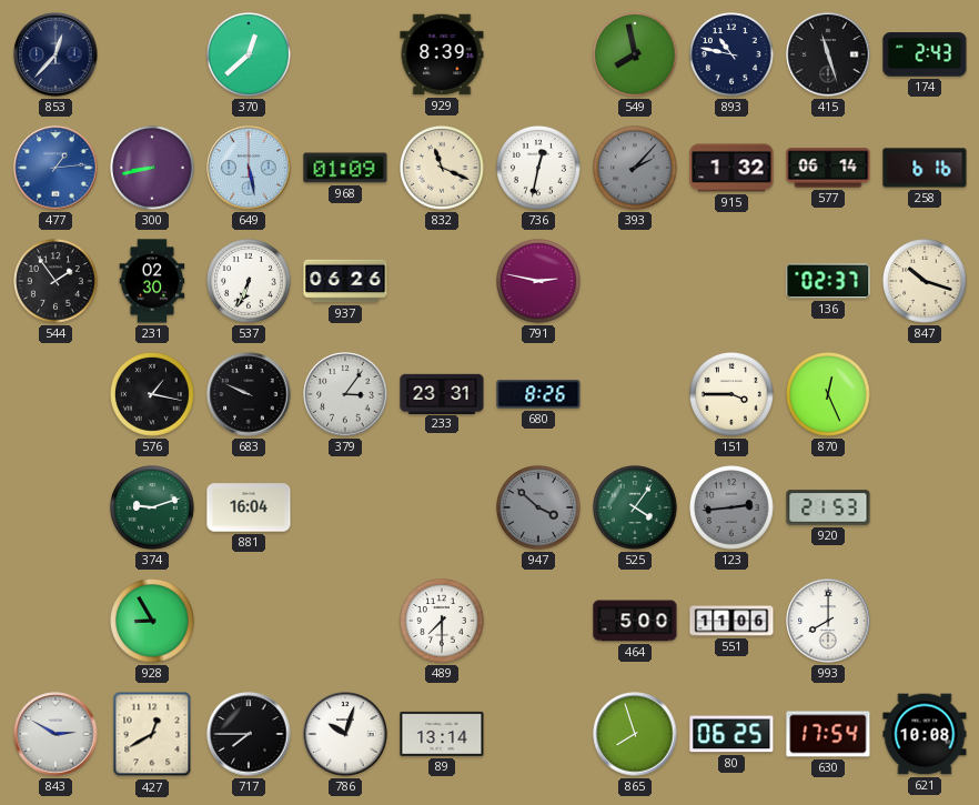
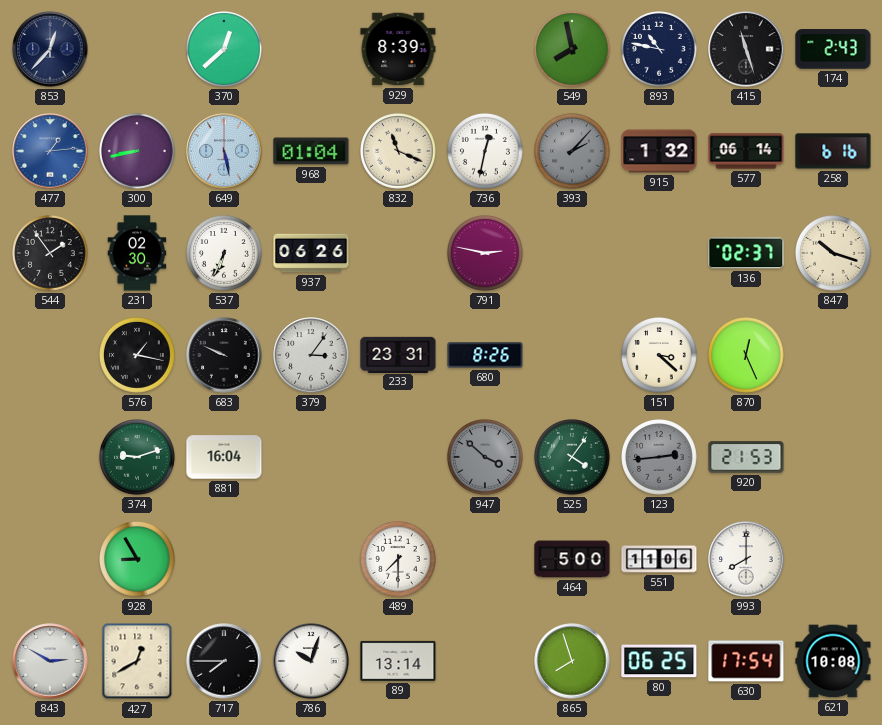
968: 01:09 -> 01:04 (311, 151)
151: 3:45 -> 3:22 (660, 356)
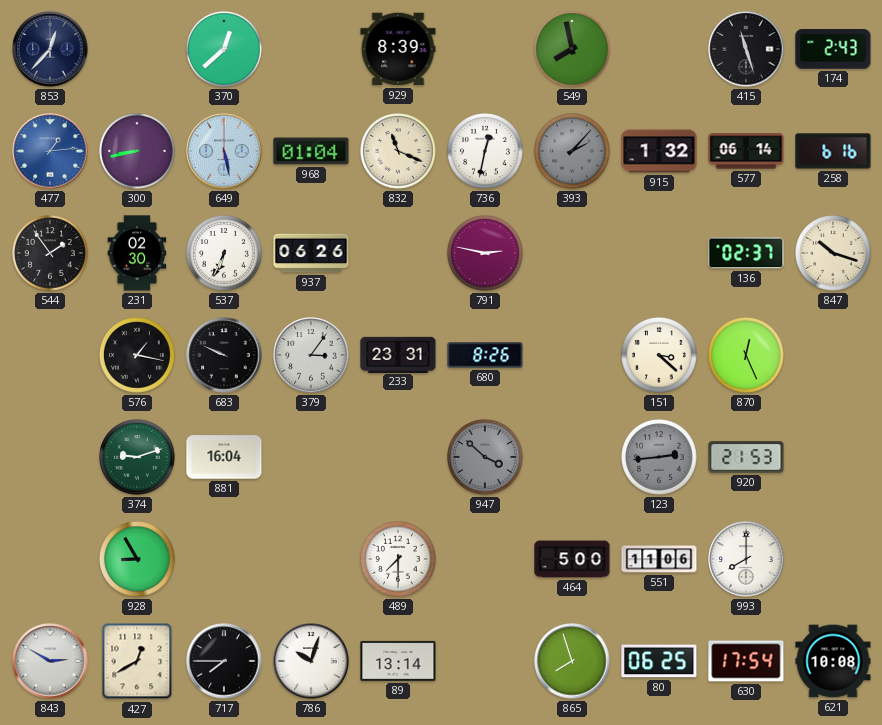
893: 10:47 -> none (660, 50)
525: 4:06 -> none (573, 458)
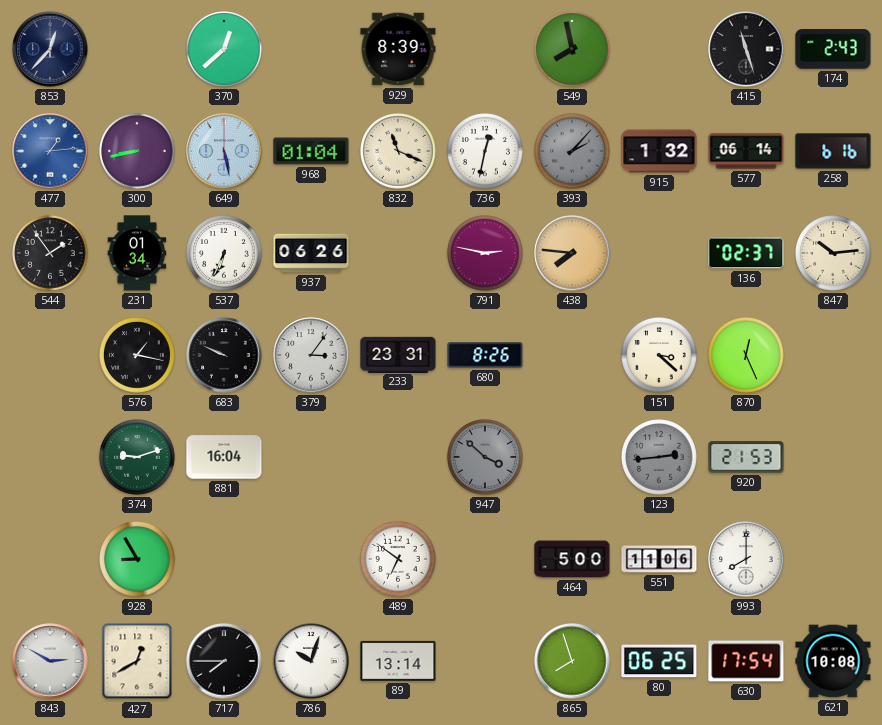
231: 02:30 -> 01:34 (137, 253)
438: none -> 7:46 (572, 253)
847: 10:18 -> 10:14 (834, 254)
489: 7:30 -> 6:51 (399, 560)
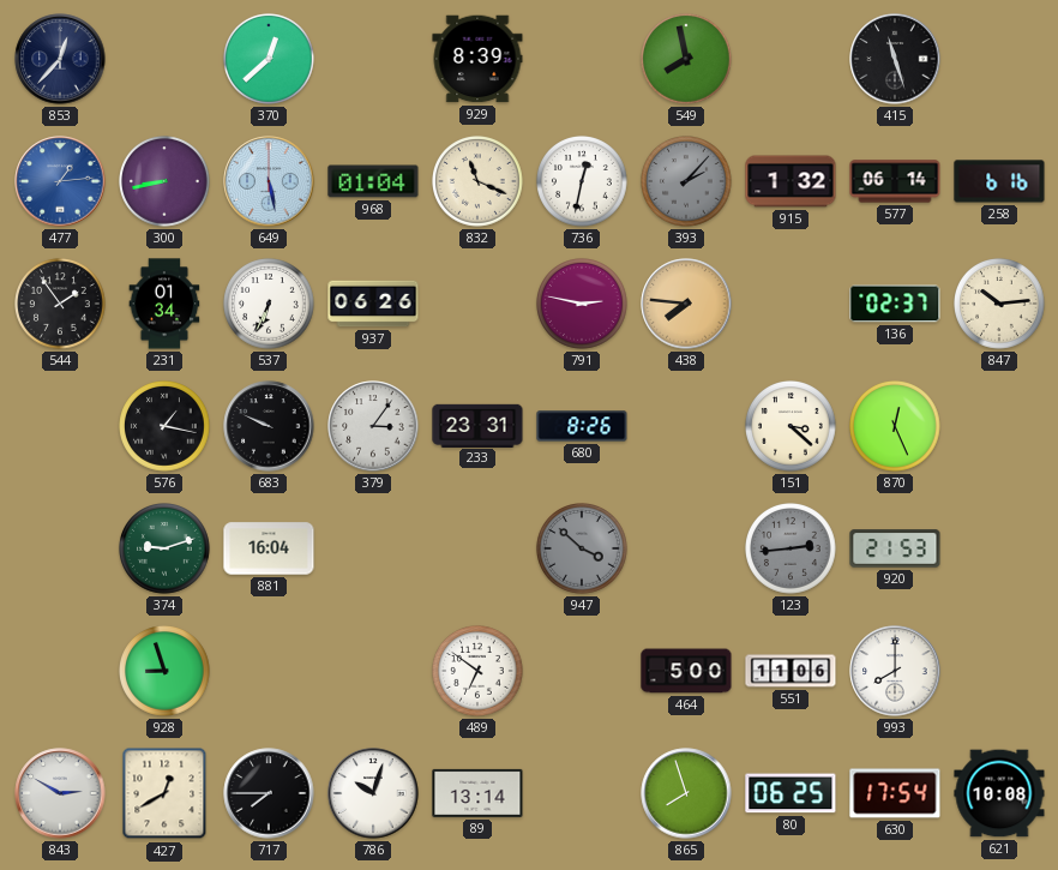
174: 2:43 -> none (833, 49)
928: 8:55 -> 8:57 (166, 672)
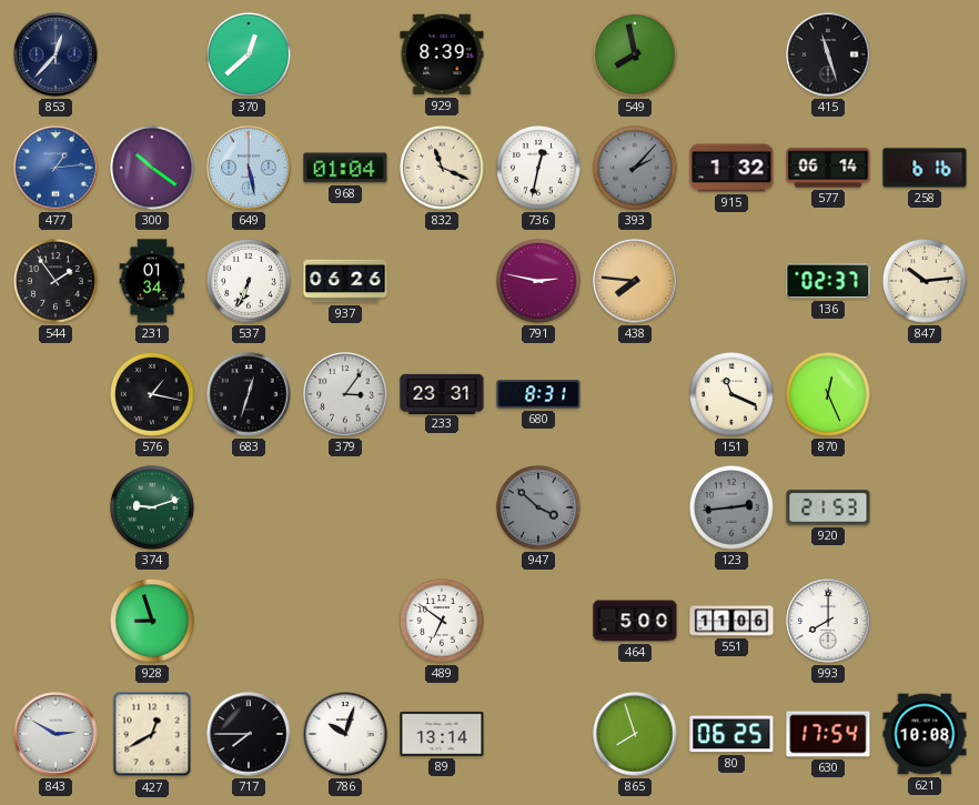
300: 8:43 -> 10:21 (153, 169)
683: 9:49 -> 12:33 (249, 394)
680: 8:26 -> 8:31 (538, 394)
151: 3:22 -> 11:19 (733, 395)
881: 16:04 -> none (269, 548)
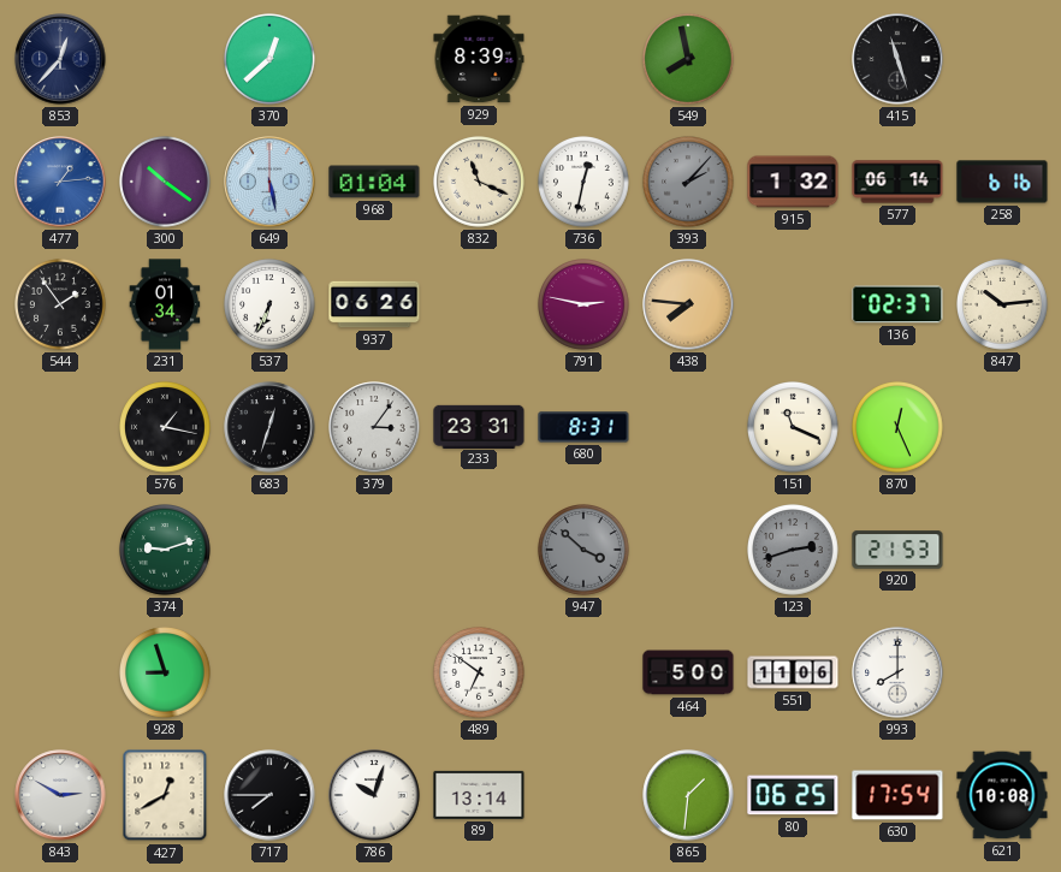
123: 2:44 -> 2:42 (794, 551)
865: 7:57 -> 1:31 (688, 795)
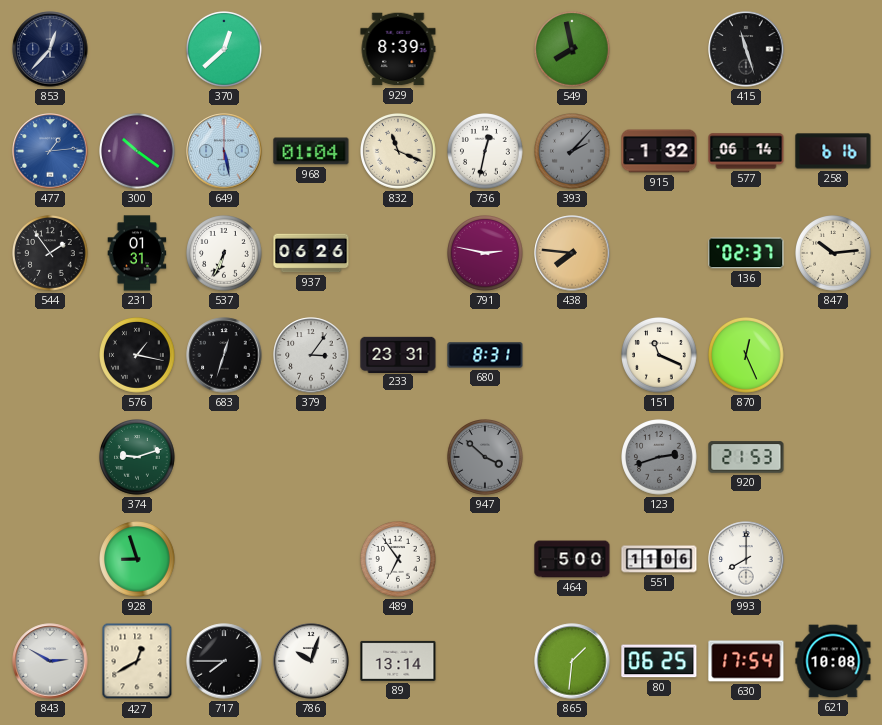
231: 01:34 -> 01:31 (137, 253)
489: 6:51 -> 6:54 (399, 560)
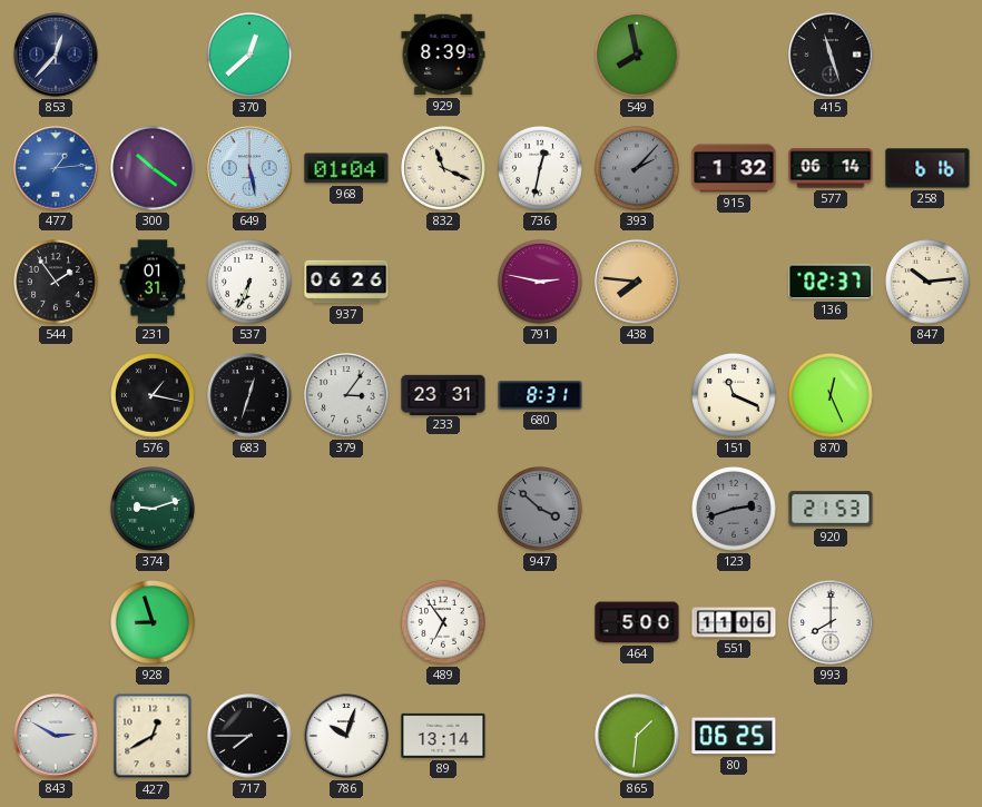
630: 17:54 -> none (746, 661)
621: 10:08 -> none (833, 661)
